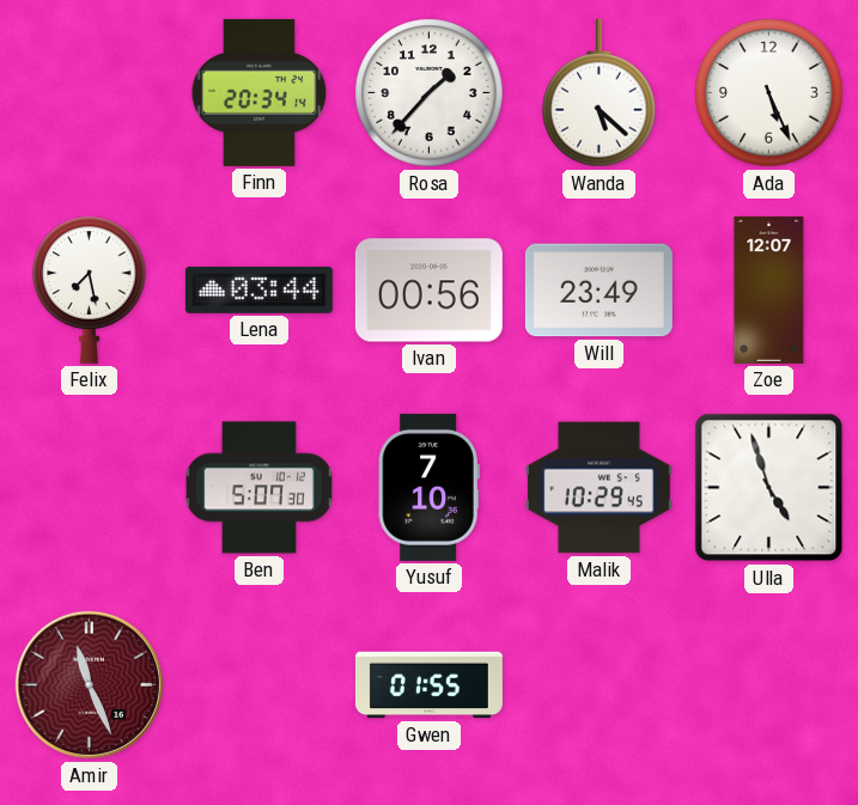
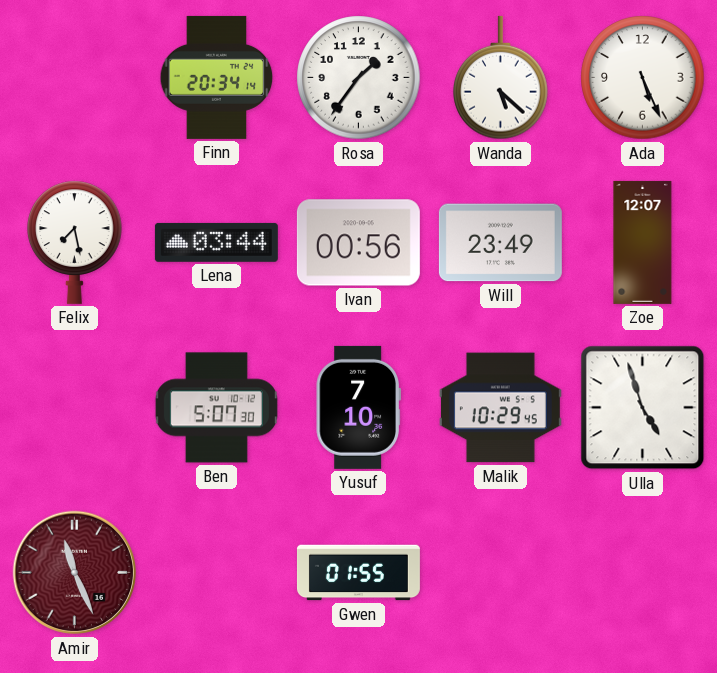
Rosa: 1:37 -> 1:36 (359, 78)
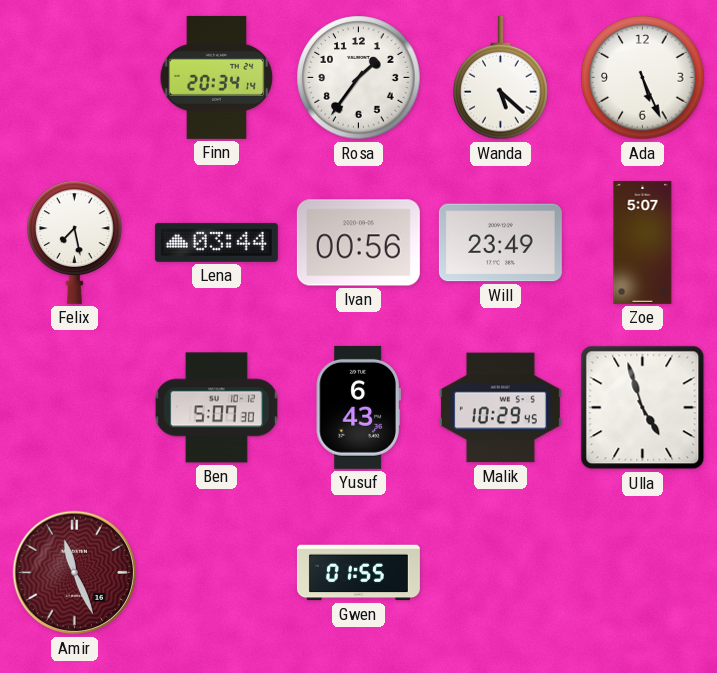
Zoe: 12:07 -> 5:07 (643, 242)
Yusuf: 7:10 -> 6:43 (358, 407)
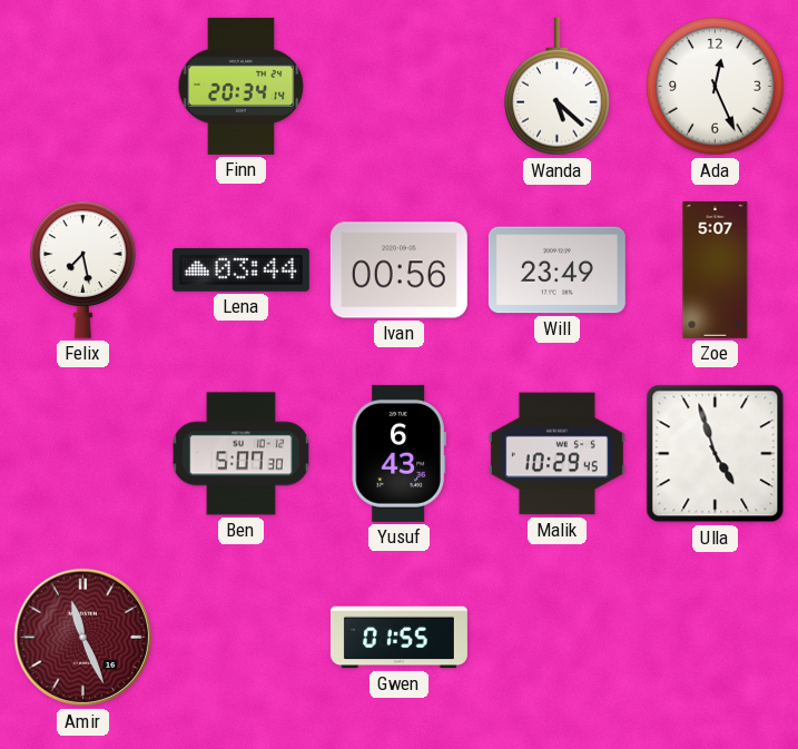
Rosa: 1:36 -> none (359, 78)
Ada: 5:26 -> 12:26 (716, 87)
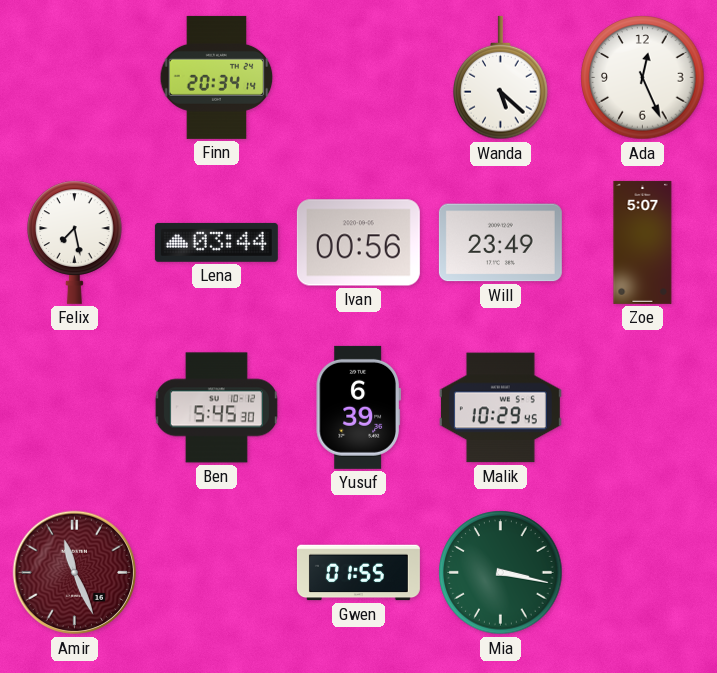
Ben: 5:07 -> 5:45 (216, 408)
Yusuf: 6:43 -> 6:39 (358, 407)
Ulla: 4:57 -> none (716, 454)
Mia: none -> 3:17 (501, 573)
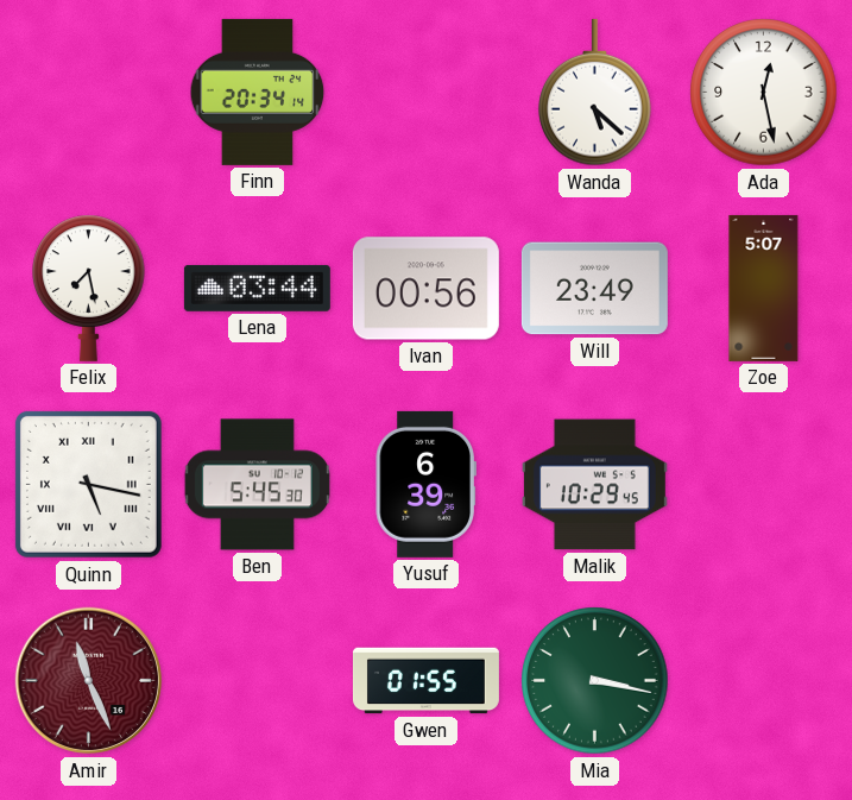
Ada: 12:26 -> 12:28 (764, 93)
Quinn: none -> 5:17 (88, 484)
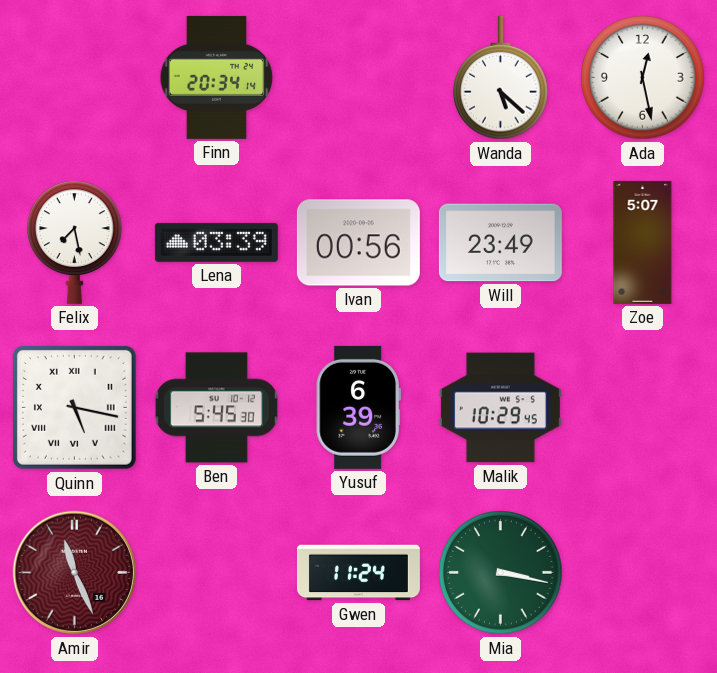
Lena: 03:44 -> 03:39 (216, 242)
Gwen: 01:55 -> 11:24 (358, 573)
